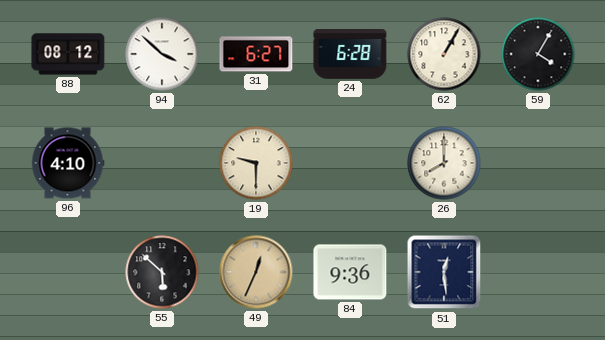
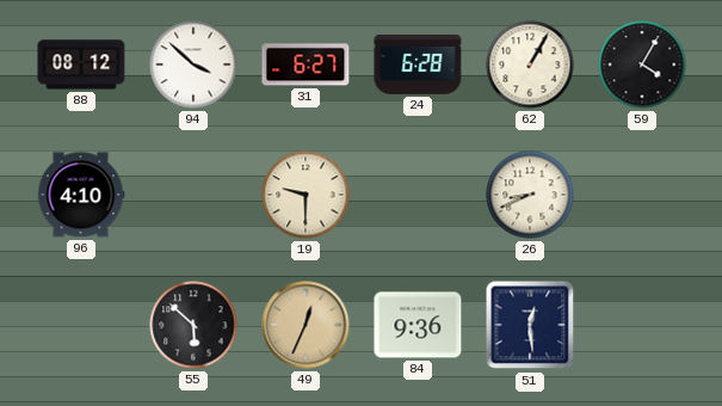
26: 8:00 -> 8:41 (530, 195)
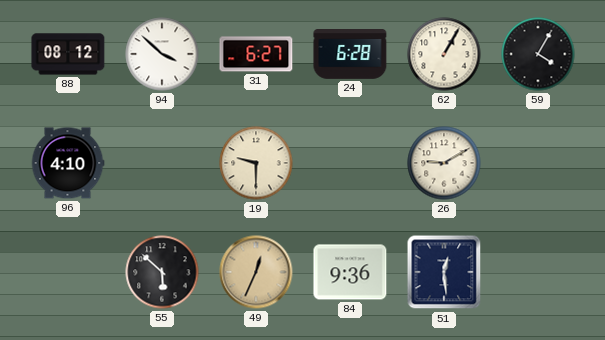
26: 8:41 -> 9:10 (444, 163)
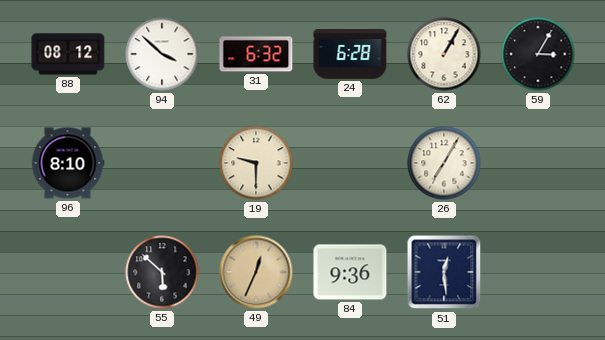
31: 6:27 -> 6:32 (256, 54)
59: 4:05 -> 3:05 (538, 54)
96: 4:10 -> 8:10 (68, 163)
26: 9:10 -> 7:05 (444, 163)
